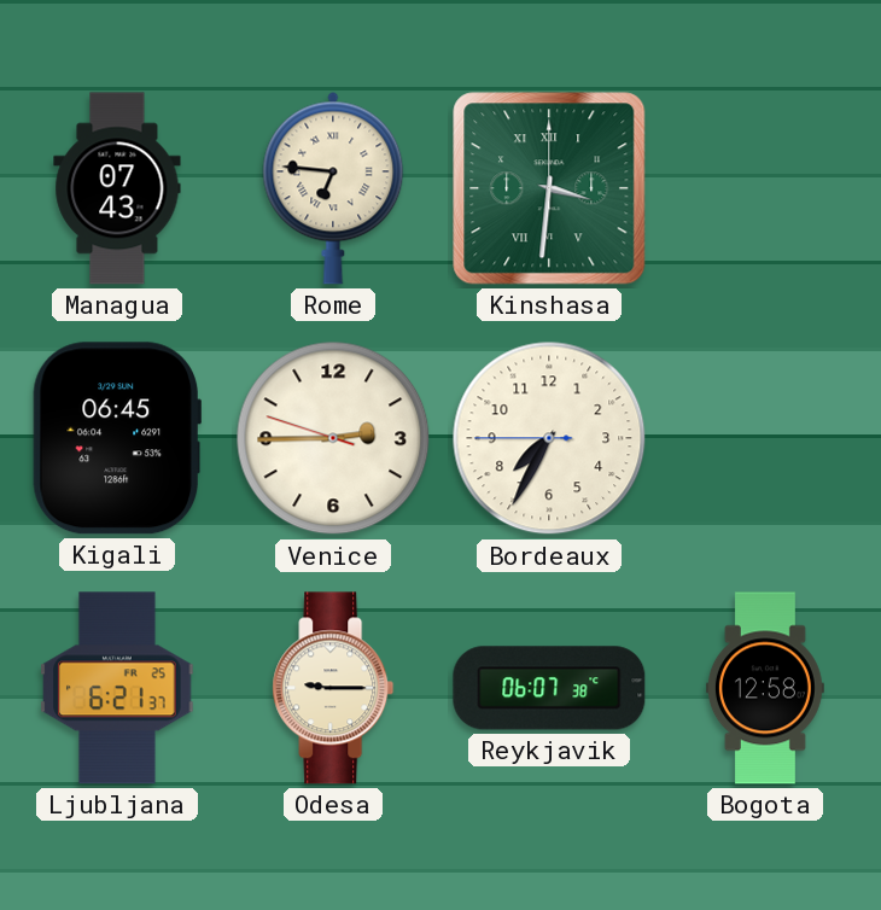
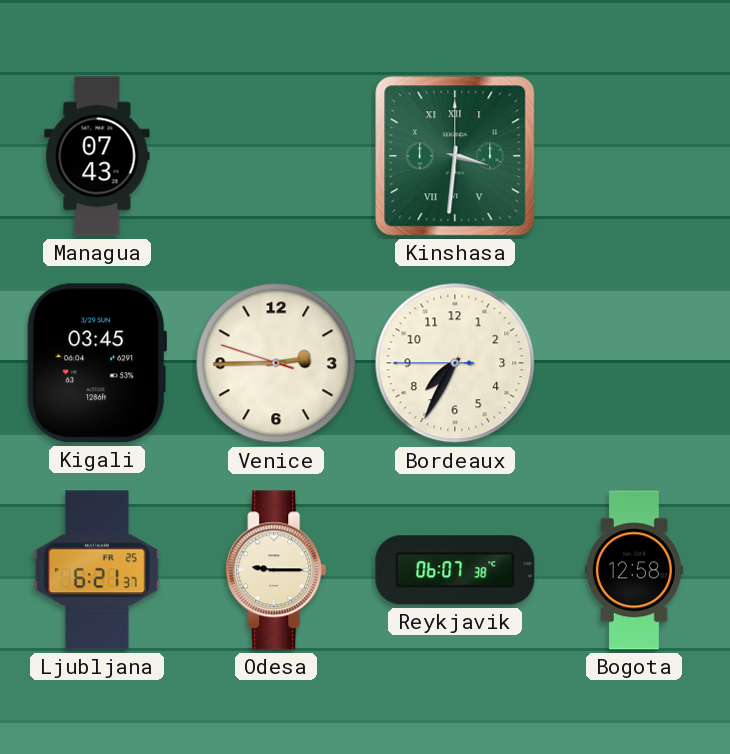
Rome: 6:46 -> none (333, 188)
Kigali: 06:45 -> 03:45 (96, 363)
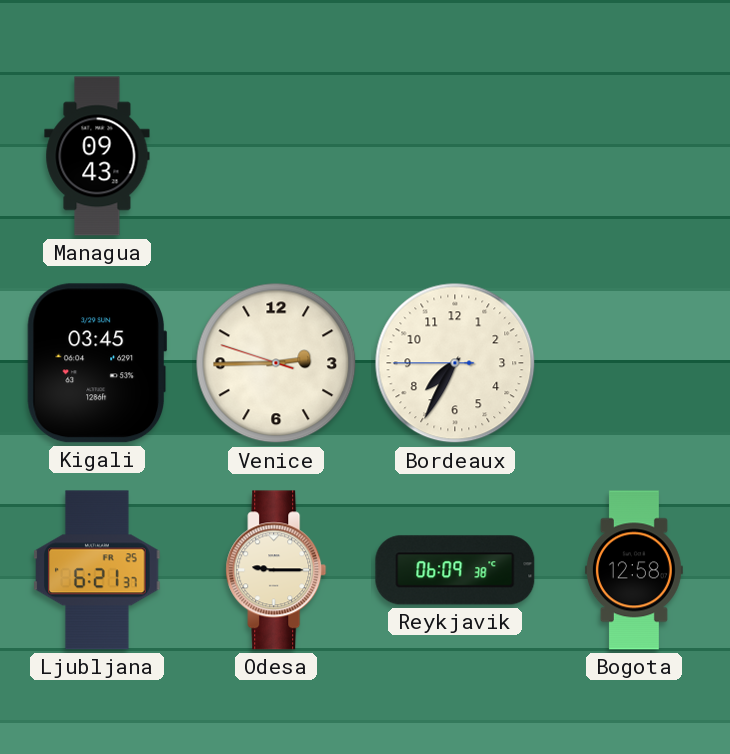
Managua: 07:43 -> 09:43 (97, 156)
Kinshasa: 3:31 -> none (455, 156)
Reykjavik: 06:07 -> 06:09 (455, 570)
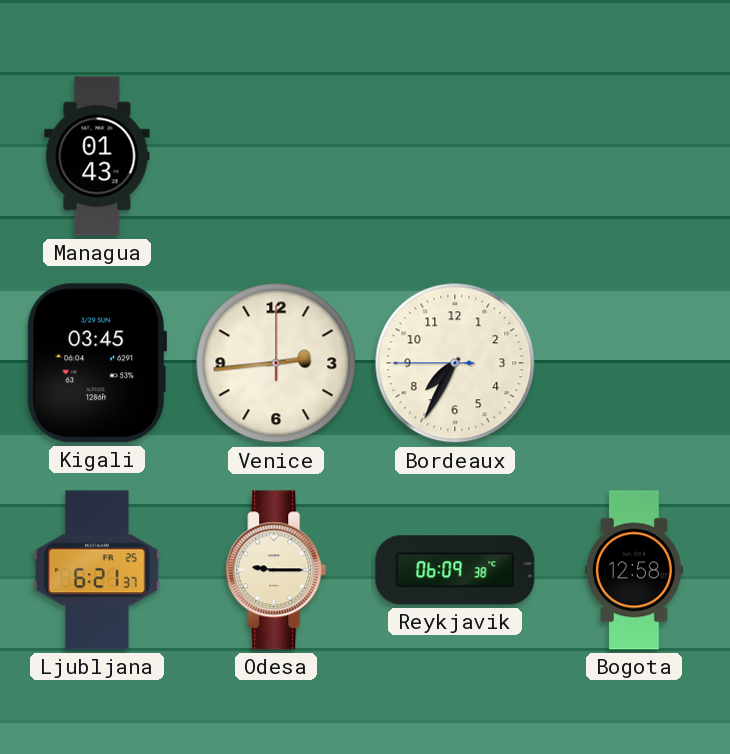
Managua: 09:43 -> 01:43 (97, 156)
Venice: 2:44:48 -> 2:44:00 (276, 363)
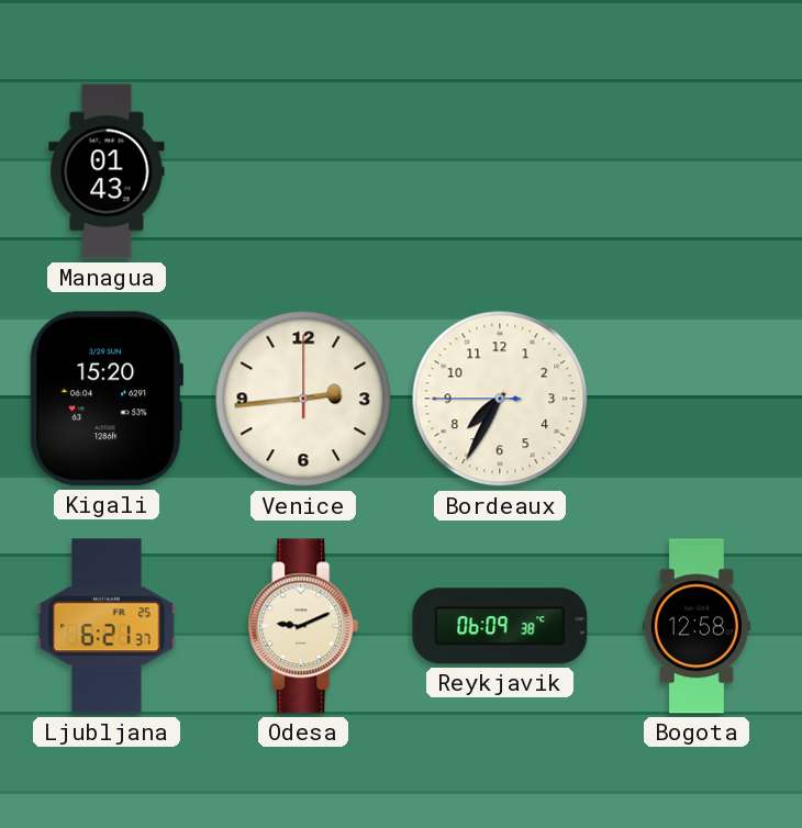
Kigali: 03:45 -> 15:20 (105, 399)
Odesa: 9:15 -> 9:11 (303, 626)
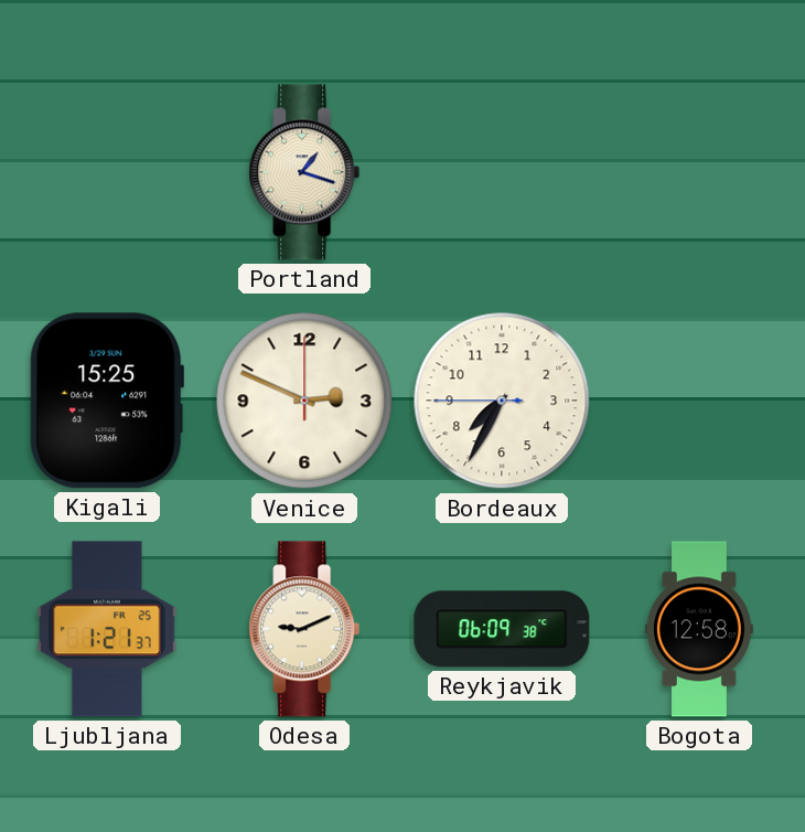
Managua: 01:43 -> none (107, 171)
Portland: none -> 1:18 (304, 172)
Kigali: 15:20 -> 15:25 (106, 401)
Venice: 2:44 -> 2:49 (304, 401)
Ljubljana: 6:21 -> 1:21 (107, 629)
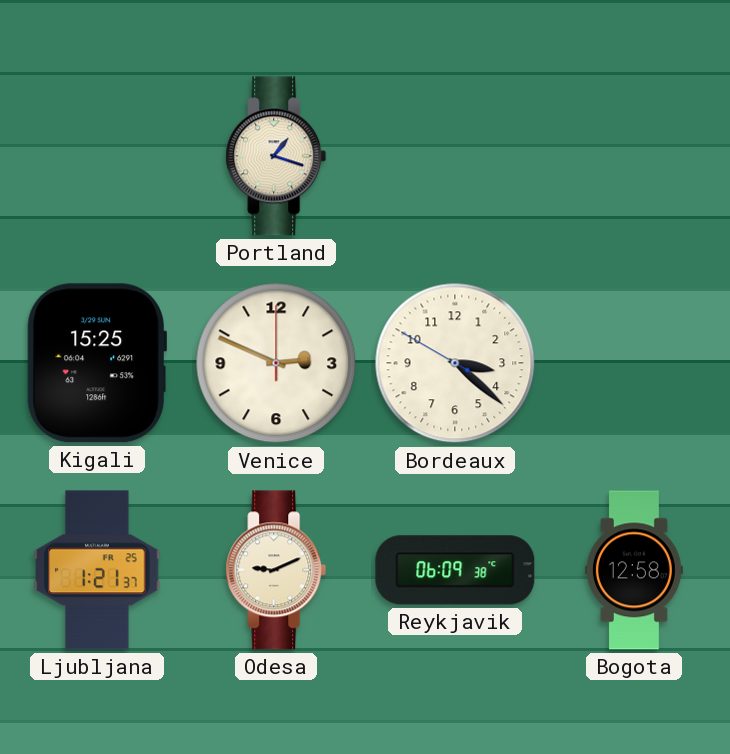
Bordeaux: 7:34 -> 3:21 (455, 363)
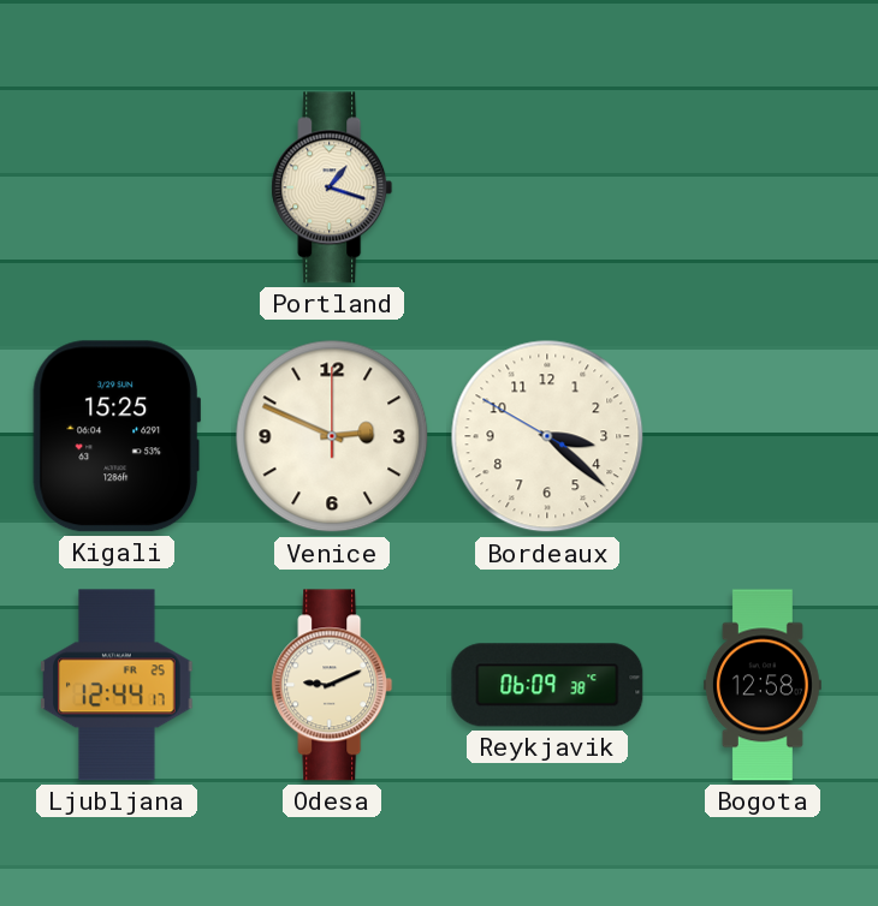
Ljubljana: 1:21 -> 12:44 (117, 685)
